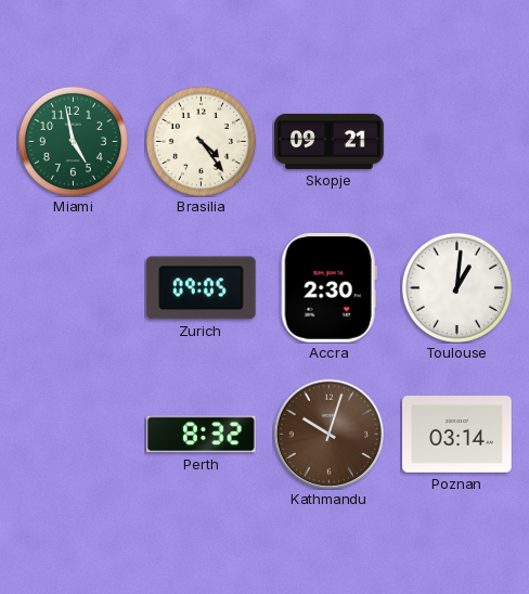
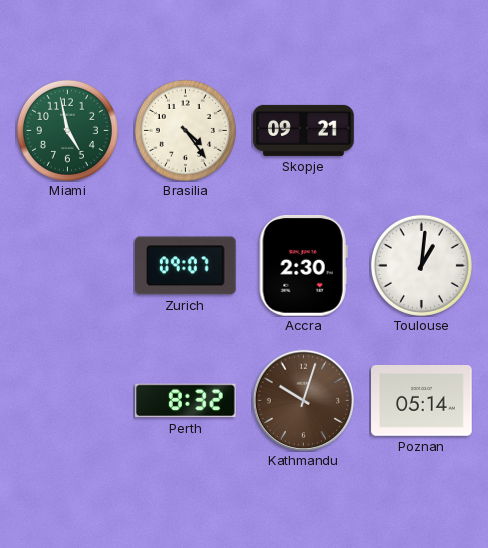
Zurich: 09:05 -> 09:07 (185, 266)
Poznan: 03:14 -> 05:14 (422, 401)
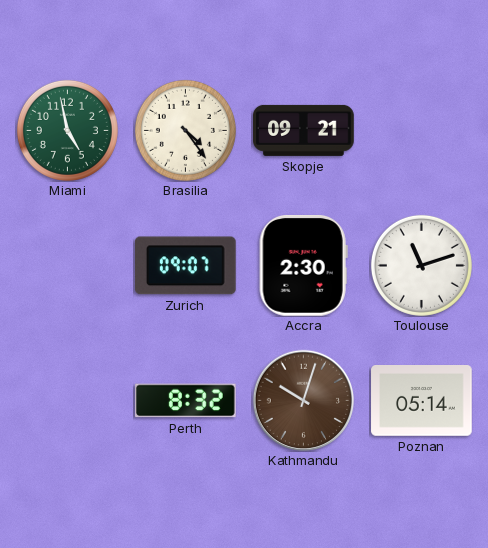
Toulouse: 1:01 -> 11:12 (421, 265)
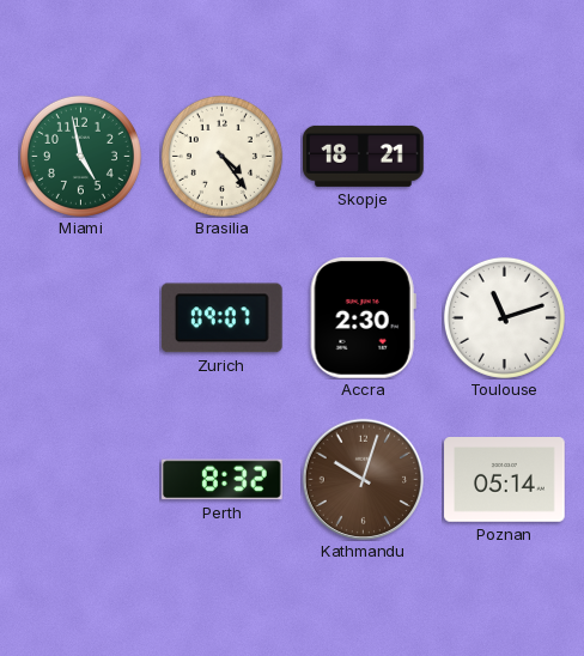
Skopje: 09:21 -> 18:21 (364, 156)
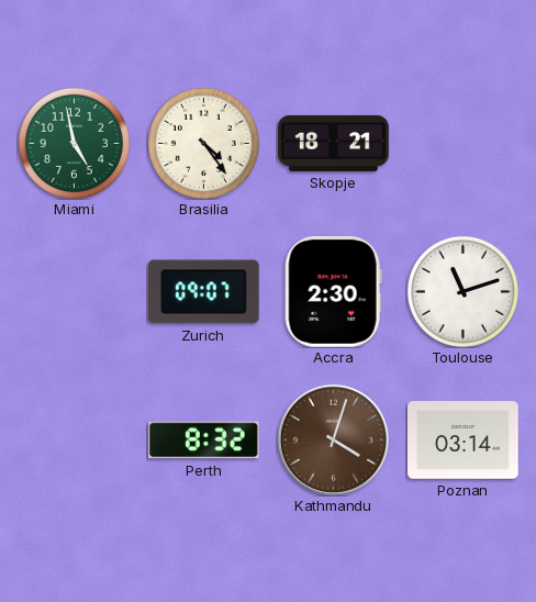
Kathmandu: 10:03 -> 4:03 (333, 439)
Poznan: 05:14 -> 03:14 (464, 441)
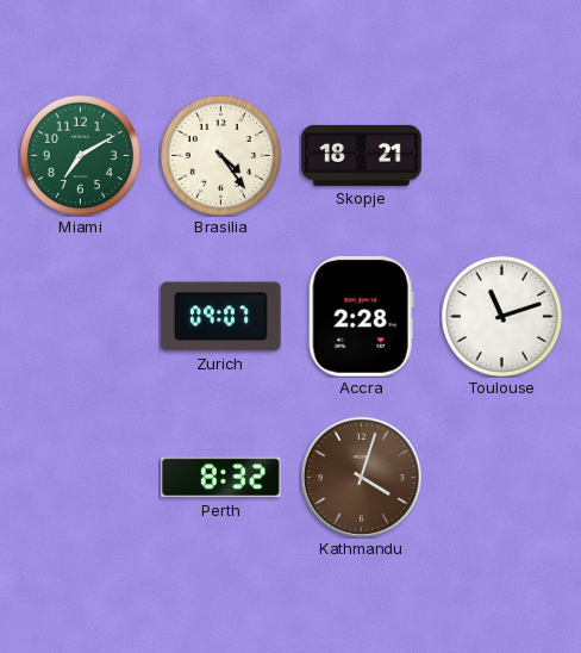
Miami: 4:58 -> 7:10 (80, 155)
Accra: 2:30 -> 2:28 (361, 317)
Poznan: 03:14 -> none (464, 441)
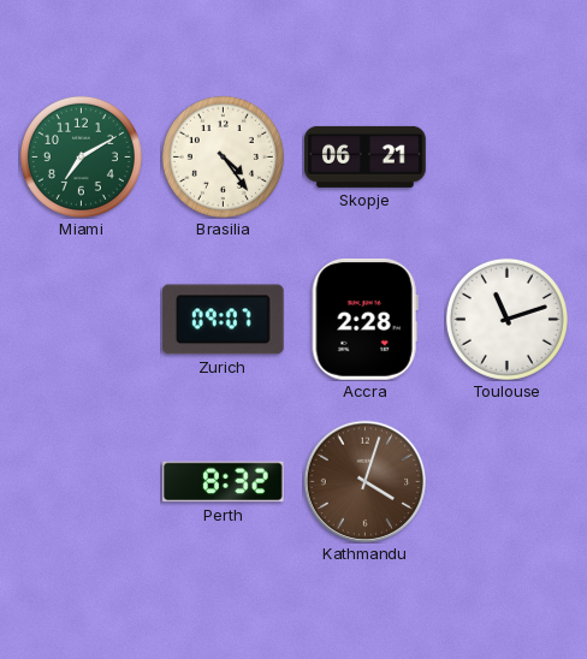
Skopje: 18:21 -> 06:21 (366, 156)
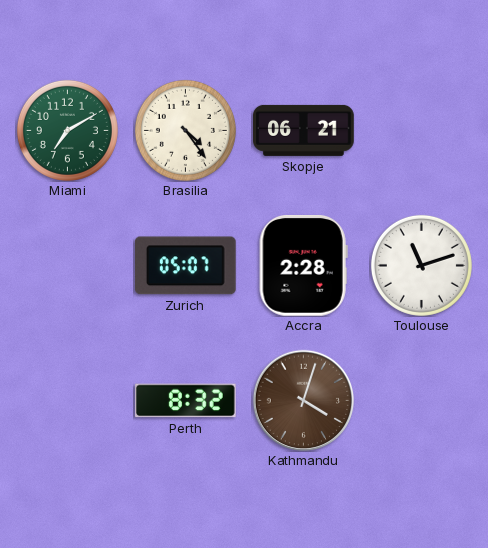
Zurich: 09:07 -> 05:07 (185, 266)
